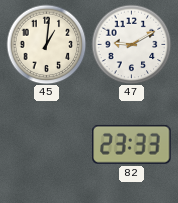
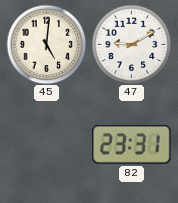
45: 1:01 -> 5:01 (46, 44)
82: 23:33 -> 23:31 (132, 144)
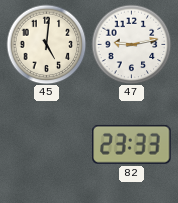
47: 9:10 -> 9:13 (131, 44)
82: 23:31 -> 23:33 (132, 144)
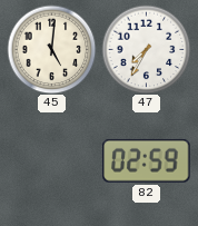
47: 9:13 -> 7:35 (146, 49)
82: 23:33 -> 02:59 (147, 160)
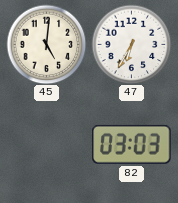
47: 7:35 -> 6:35 (131, 44)
82: 02:59 -> 03:03 (132, 144)
